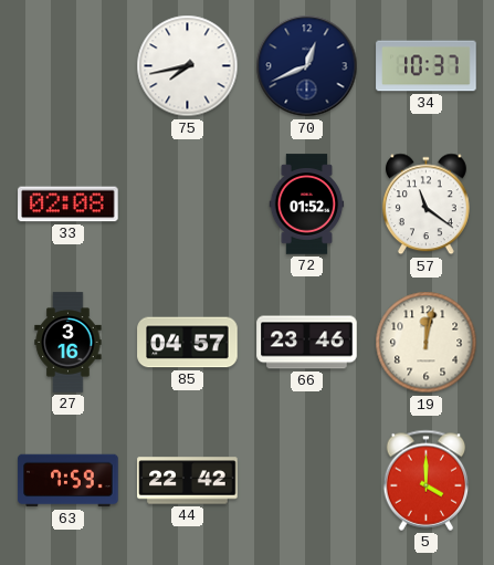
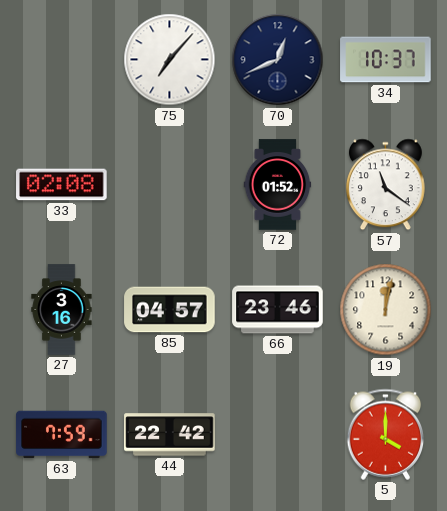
75: 7:43 -> 7:07 (170, 60)
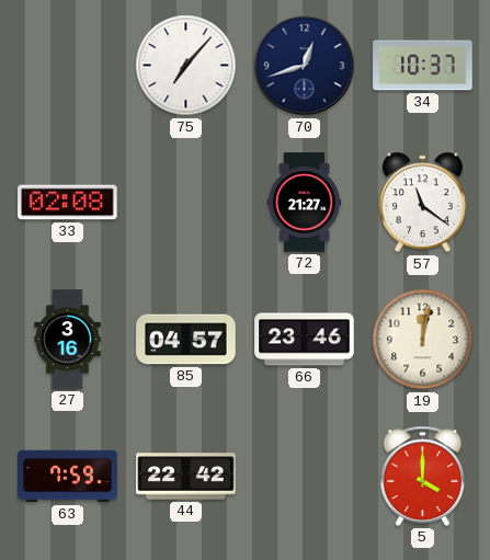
70: 12:41 -> 12:42 (305, 66)
72: 01:52 -> 21:27 (305, 203)
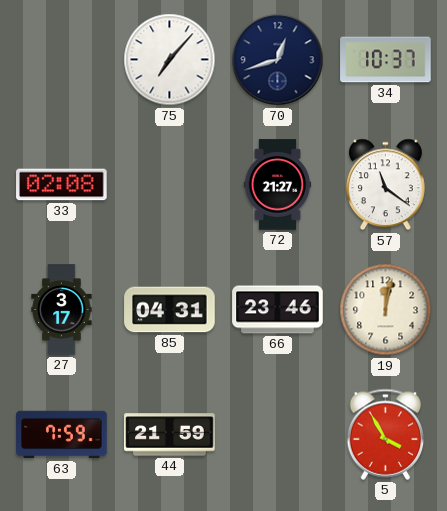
27: 3:16 -> 3:17 (62, 310)
85: 04:57 -> 04:31 (170, 310)
44: 22:42 -> 21:59 (170, 435)
5: 4:00 -> 3:55 (386, 434)
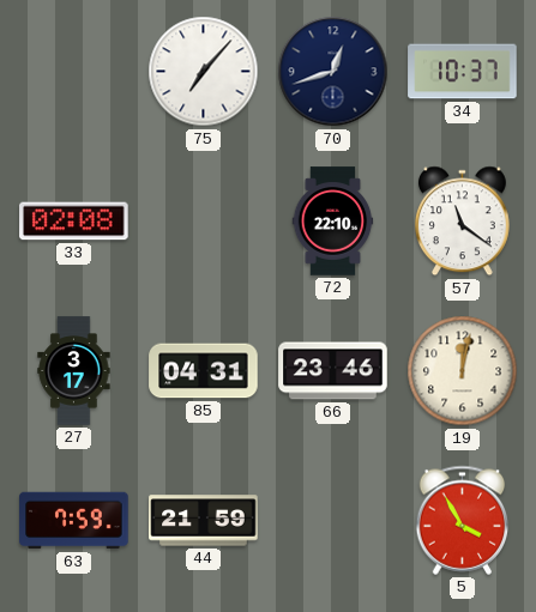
72: 21:27 -> 22:10 (333, 222)
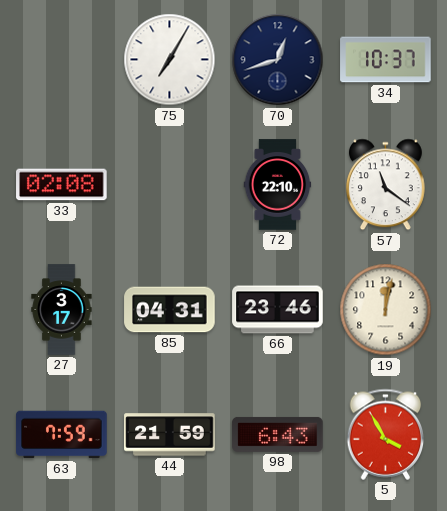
75: 7:07 -> 7:05 (170, 60)
98: none -> 6:43 (278, 434)
